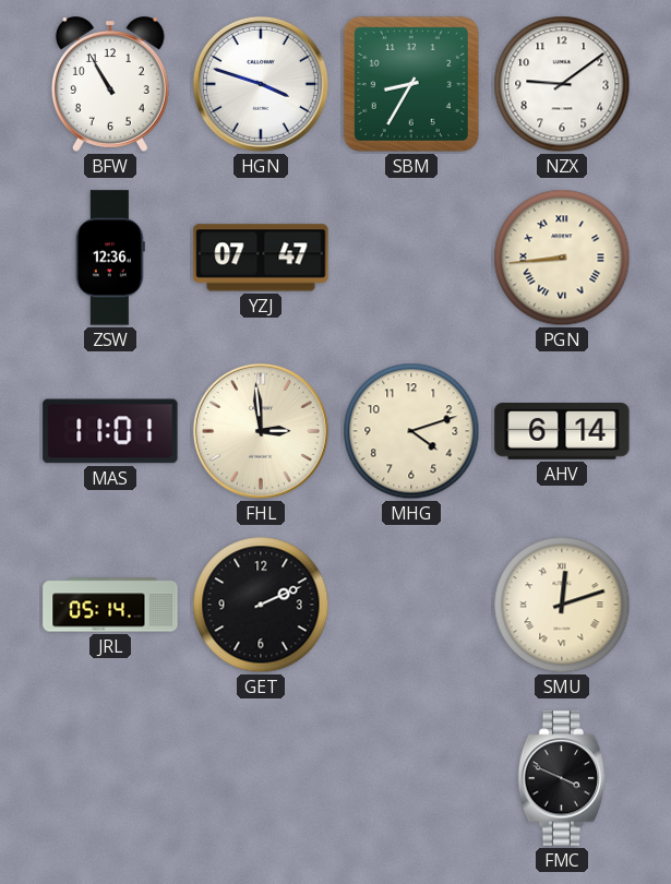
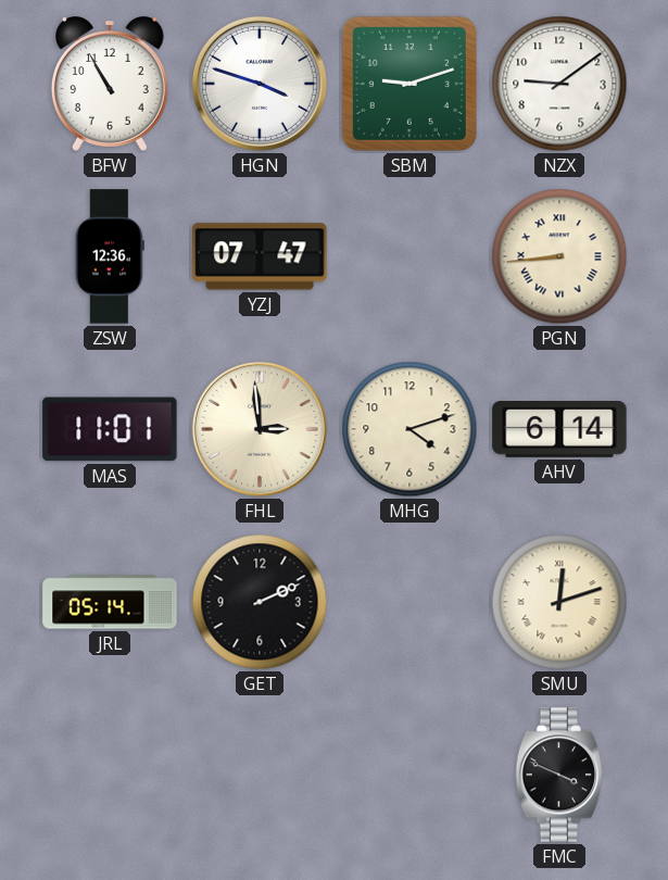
SBM: 8:35 -> 9:12 (409, 84)
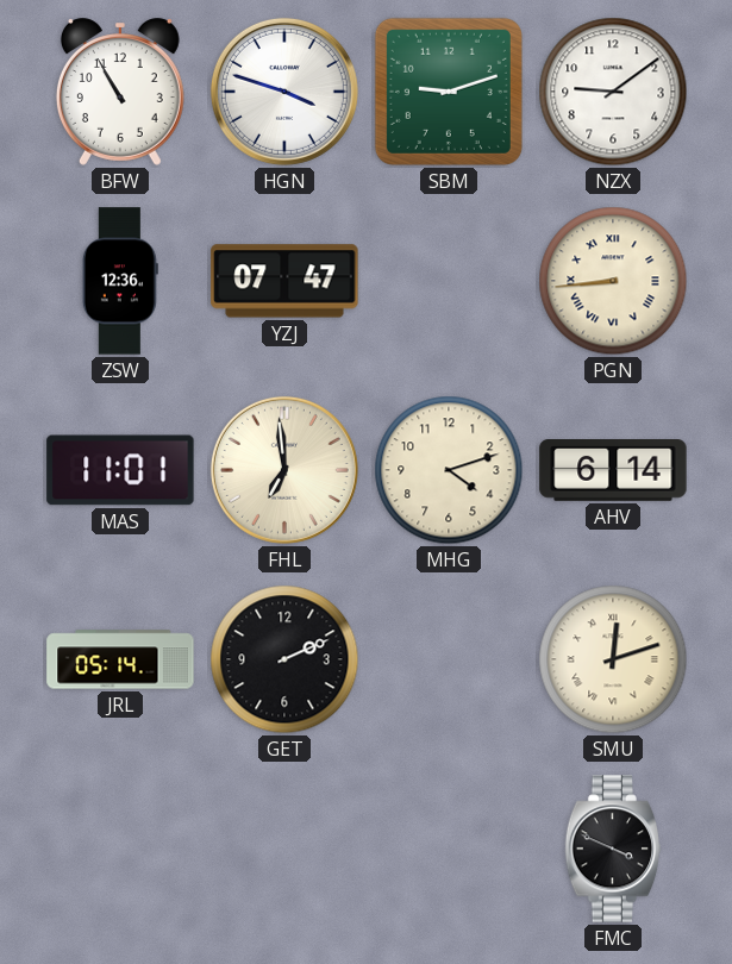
FHL: 2:59 -> 6:59 (284, 470)
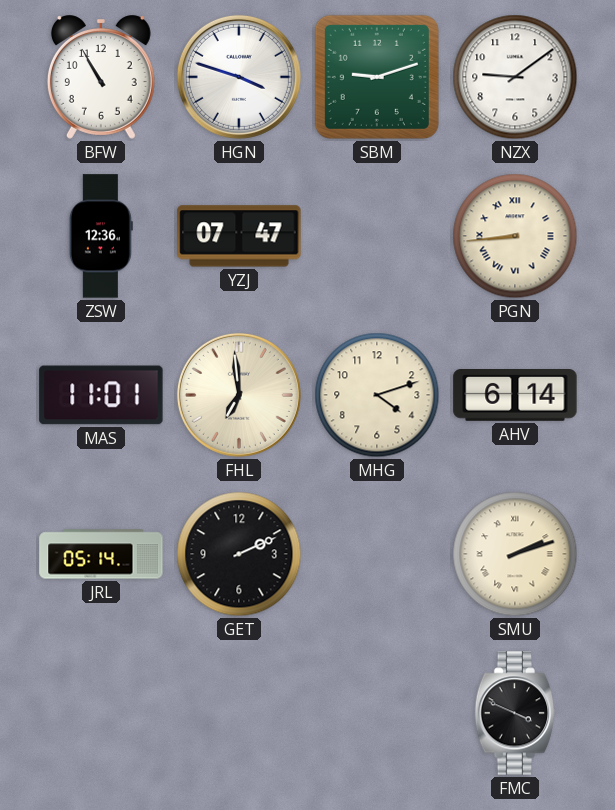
SMU: 12:12 -> 2:12 (515, 554)
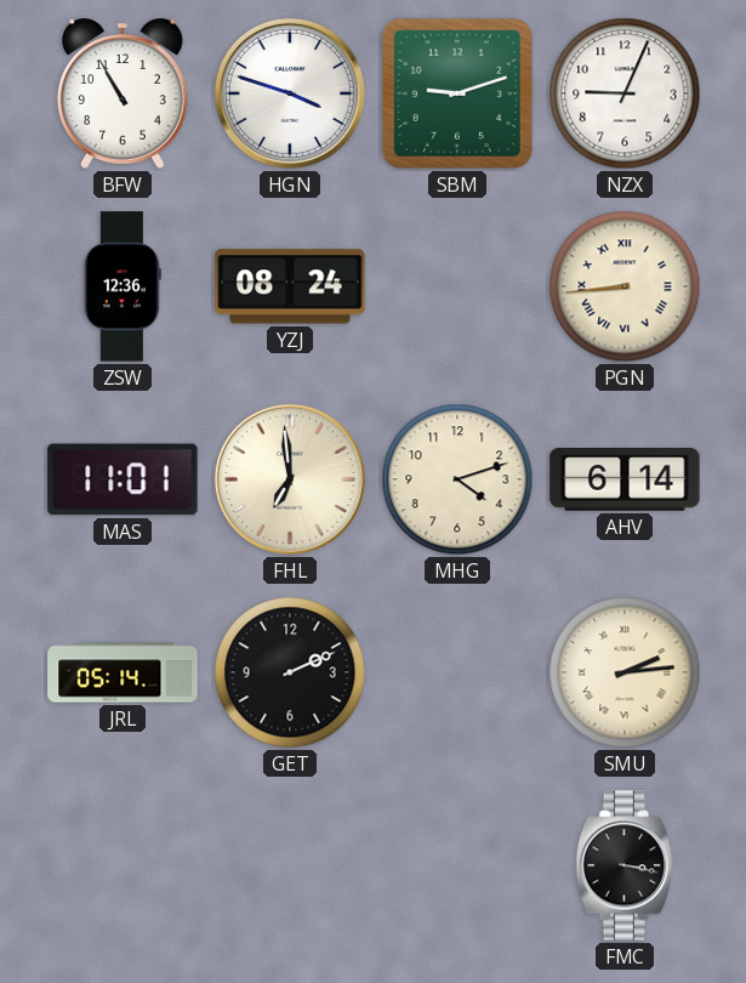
NZX: 9:09 -> 9:04 (625, 93)
YZJ: 07:47 -> 08:24 (290, 286)
SMU: 2:12 -> 2:14 (625, 672)
FMC: 3:49 -> 3:17 (625, 865)
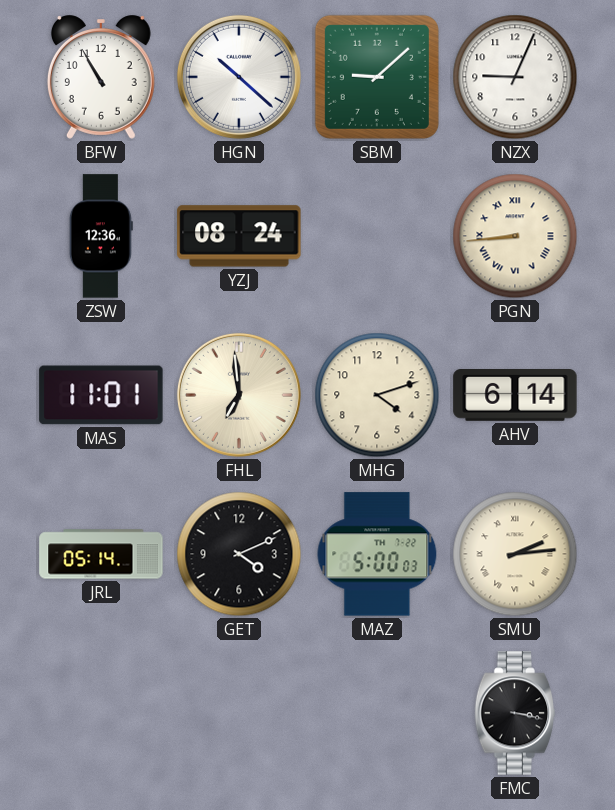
HGN: 3:48 -> 10:22 (239, 77)
SBM: 9:12 -> 9:08 (377, 77)
GET: 2:11 -> 4:11 (239, 554)
MAZ: none -> 5:00 (377, 554)
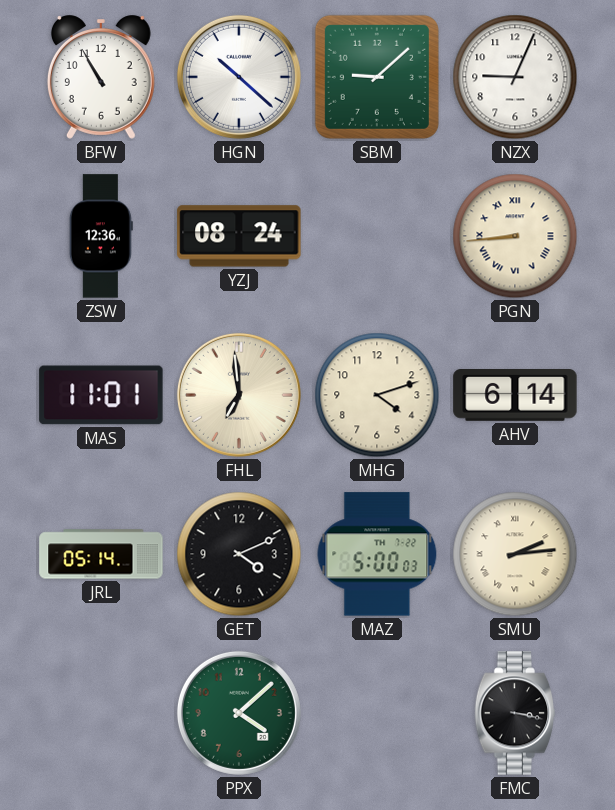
PPX: none -> 4:08 (239, 713)
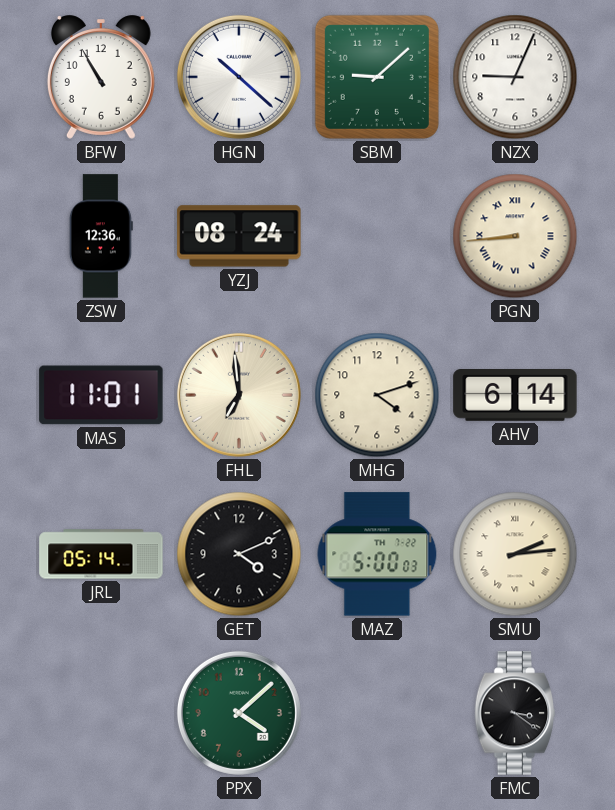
FMC: 3:17 -> 3:21 (515, 713)
